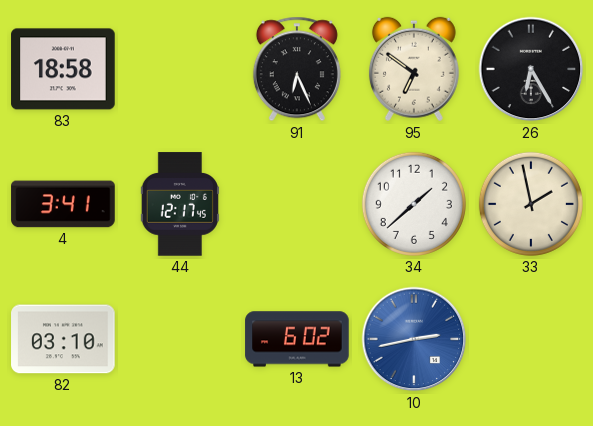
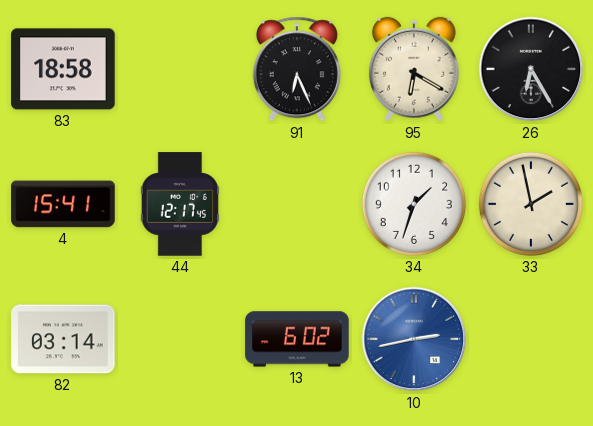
95: 6:51 -> 6:20 (414, 69)
4: 3:41 -> 15:41 (63, 204)
34: 1:38 -> 1:33 (414, 204)
82: 03:10 -> 03:14 (63, 339)
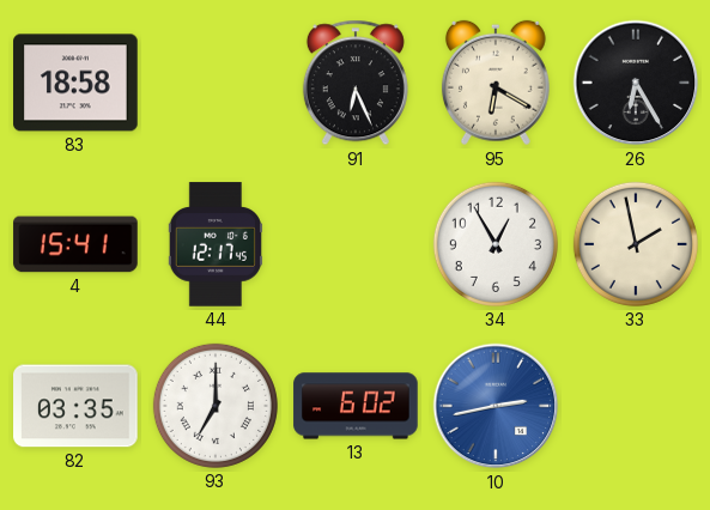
34: 1:33 -> 12:55 (496, 244)
82: 03:14 -> 03:35 (75, 406)
93: none -> 7:00 (216, 406)
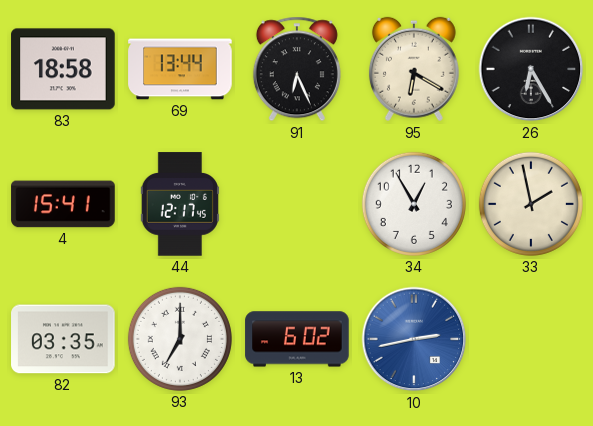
69: none -> 13:44 (180, 69)
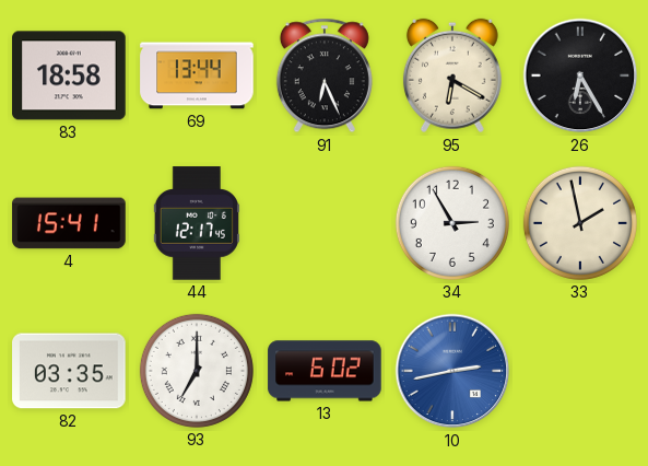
34: 12:55 -> 2:55 (452, 223)
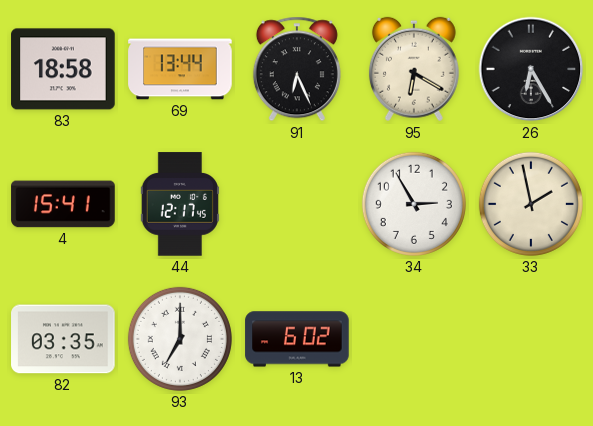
10: 2:43 -> none (452, 371)
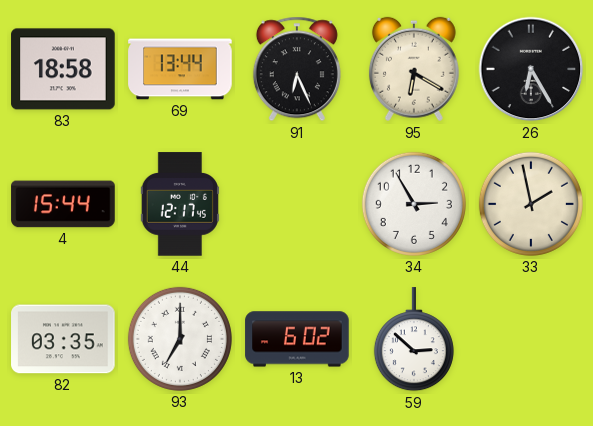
4: 15:41 -> 15:44 (63, 204)
59: none -> 2:52 (414, 340)
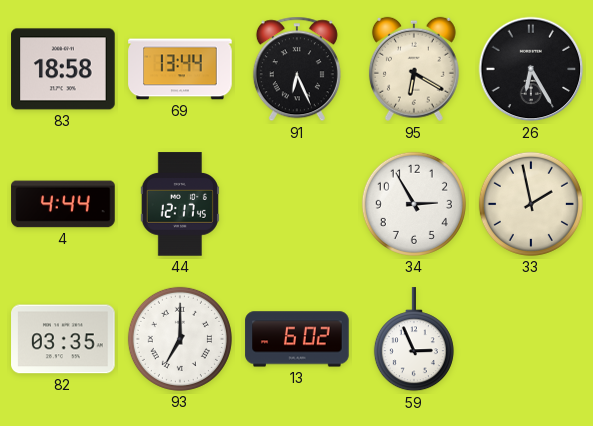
4: 15:44 -> 4:44 (63, 204)
59: 2:52 -> 2:56 (414, 340)
